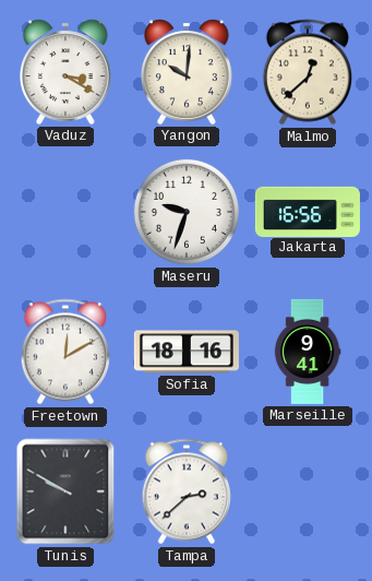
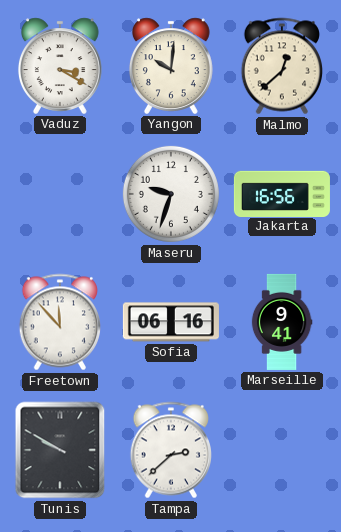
Freetown: 12:10 -> 11:53 (59, 322)
Sofia: 18:16 -> 06:16 (171, 322)
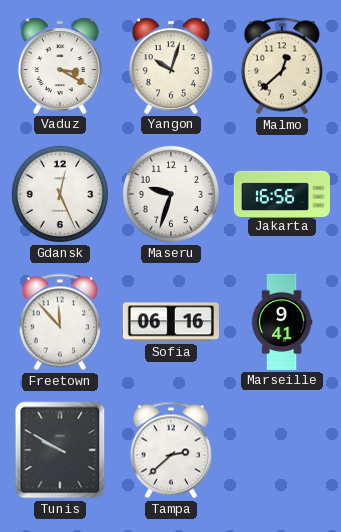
Yangon: 10:01 -> 10:03 (171, 66)
Gdansk: none -> 12:26 (60, 194)
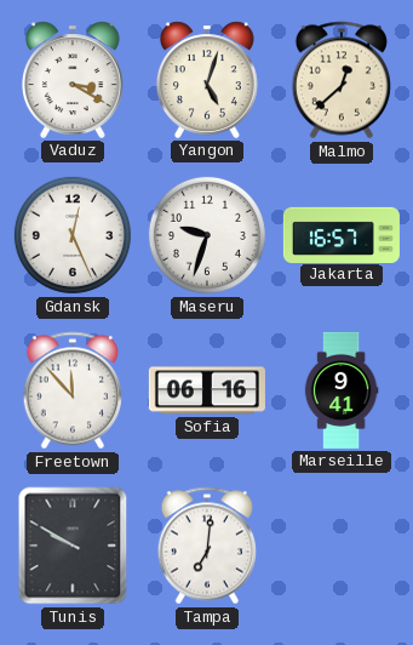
Yangon: 10:03 -> 5:03 (207, 80)
Jakarta: 16:56 -> 16:57 (342, 234)
Tampa: 2:38 -> 7:01 (206, 546)
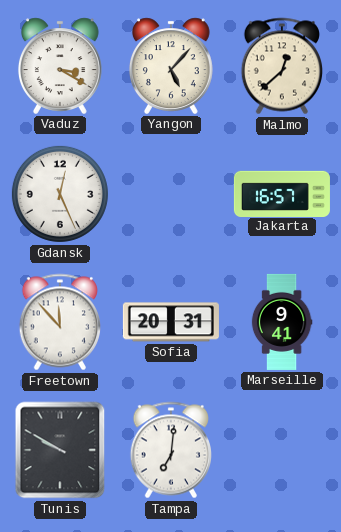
Yangon: 5:03 -> 5:07 (171, 66)
Maseru: 9:33 -> none (207, 235)
Sofia: 06:16 -> 20:31 (171, 322)
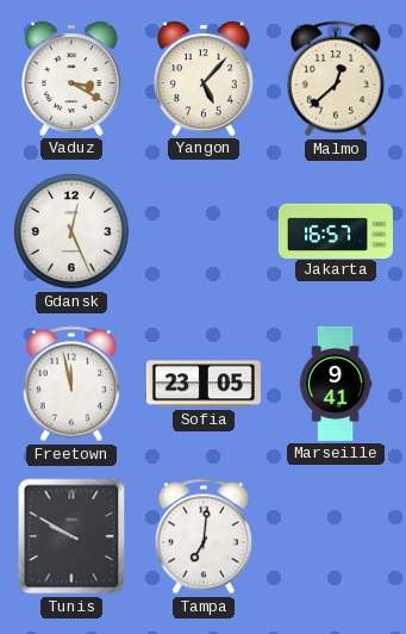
Freetown: 11:53 -> 11:58 (70, 384)
Sofia: 20:31 -> 23:05 (204, 384)
